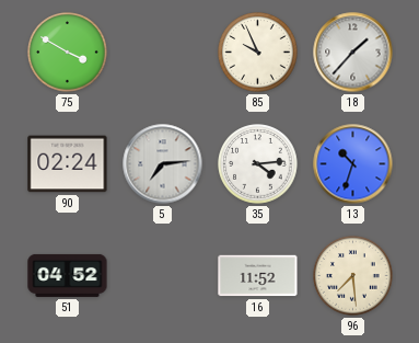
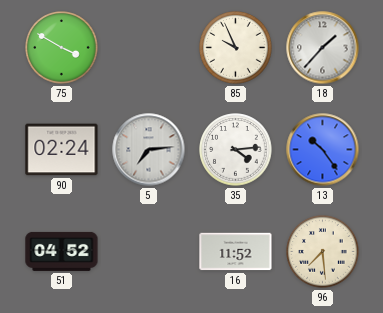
13: 10:33 -> 10:24 (323, 150)
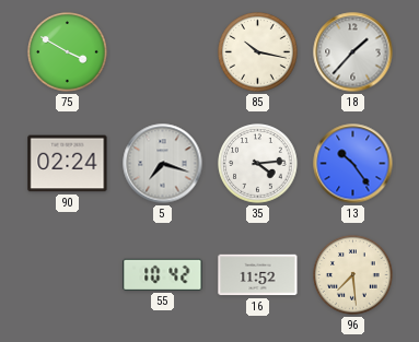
85: 9:56 -> 10:17 (258, 52)
5: 7:14 -> 7:18 (163, 164)
51: 04:52 -> none (62, 251)
55: none -> 10:42 (163, 274)
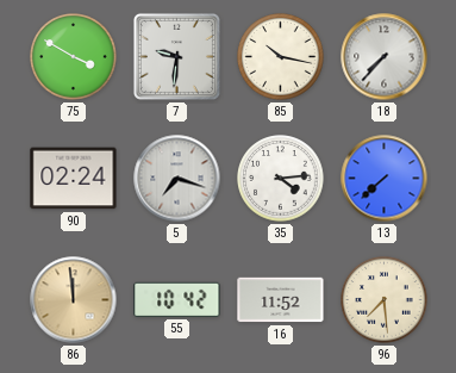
7: none -> 9:31 (176, 56)
18: 1:37 -> 7:37 (385, 57)
13: 10:24 -> 7:38 (385, 179)
86: none -> 11:59 (74, 300)
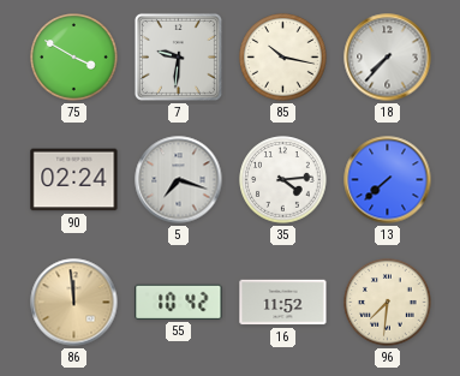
96: 7:29 -> 7:31 (388, 303)
